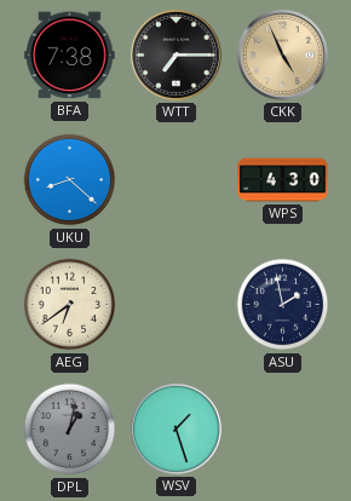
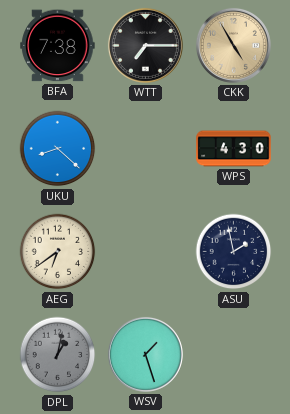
CKK: 4:56 -> 4:55 (233, 45)
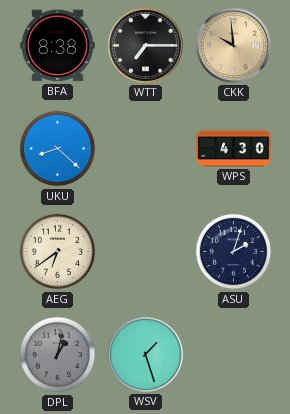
BFA: 7:38 -> 8:38 (58, 46)
CKK: 4:55 -> 9:59 (233, 45)
ASU: 1:58 -> 2:03 (234, 252)
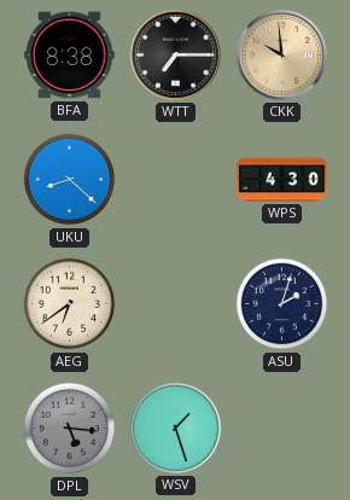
DPL: 1:02 -> 5:16 (70, 429)
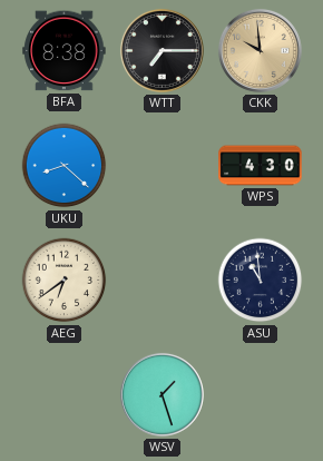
ASU: 2:03 -> 10:59 (261, 281)
DPL: 5:16 -> none (70, 429)
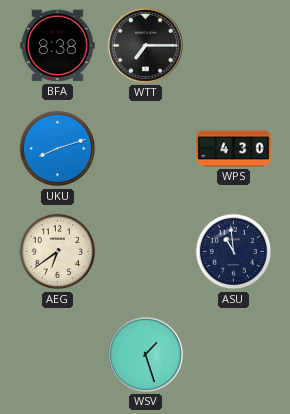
CKK: 9:59 -> none (260, 50)
UKU: 8:22 -> 8:12 (58, 149)
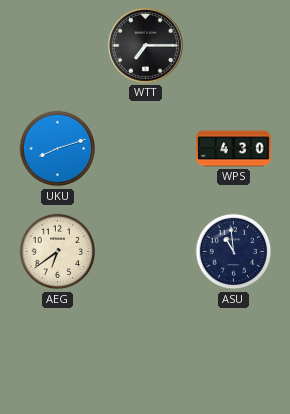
BFA: 8:38 -> none (58, 46)
WSV: 1:27 -> none (145, 354)
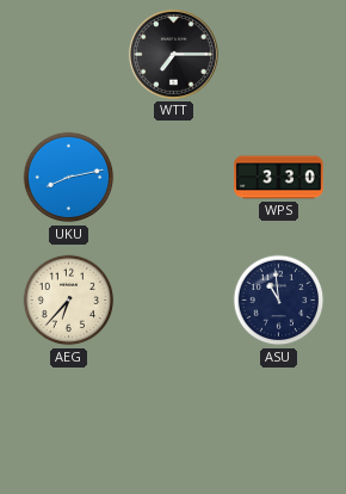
UKU: 8:12 -> 8:13 (69, 178)
WPS: 4:30 -> 3:30 (279, 178)
AEG: 6:39 -> 6:37 (69, 301)
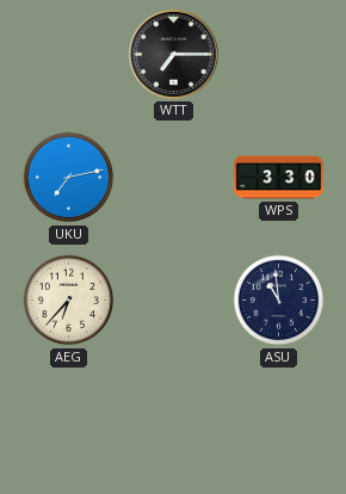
UKU: 8:13 -> 7:13 (69, 178)
